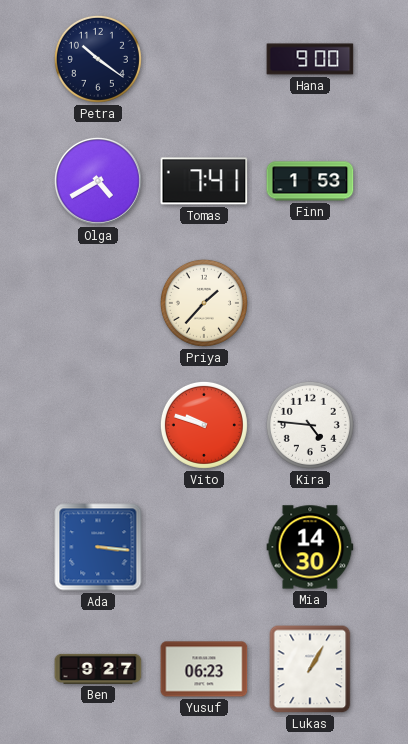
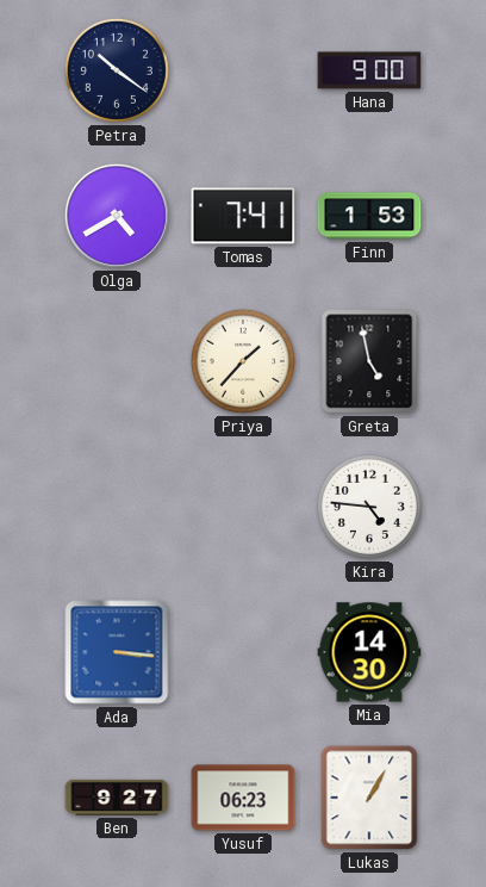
Greta: none -> 4:58 (369, 361)
Vito: 9:48 -> none (204, 425)
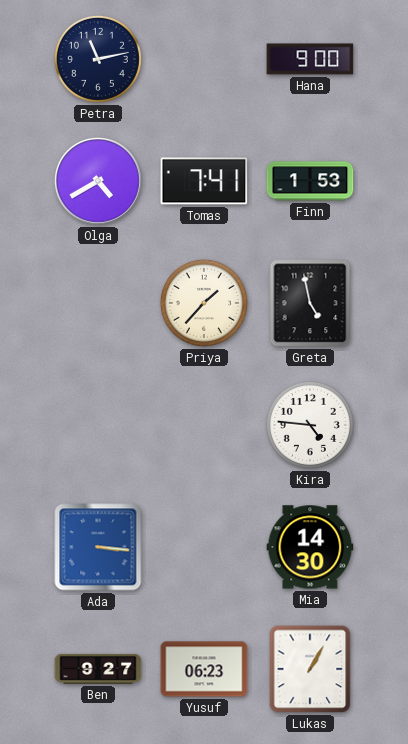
Petra: 10:21 -> 11:13 (98, 59)
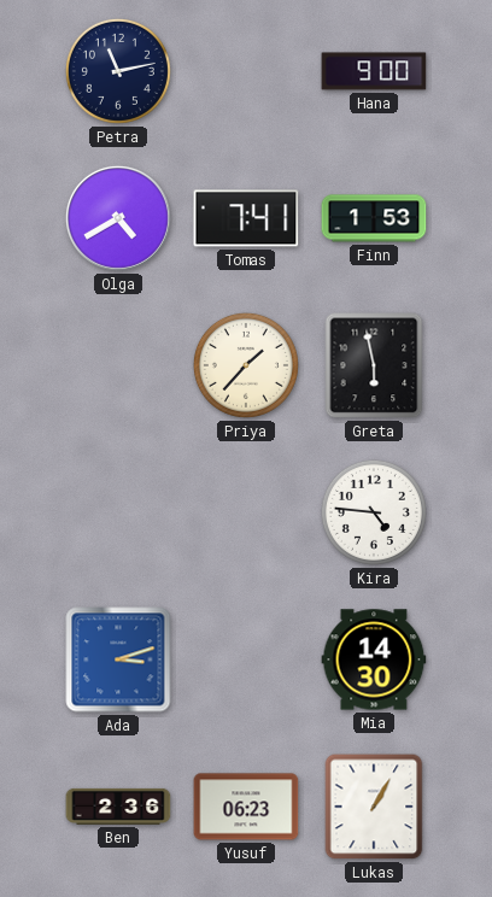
Greta: 4:58 -> 5:58 (374, 365)
Ada: 3:16 -> 3:12 (118, 659)
Ben: 9:27 -> 2:36 (118, 807)
